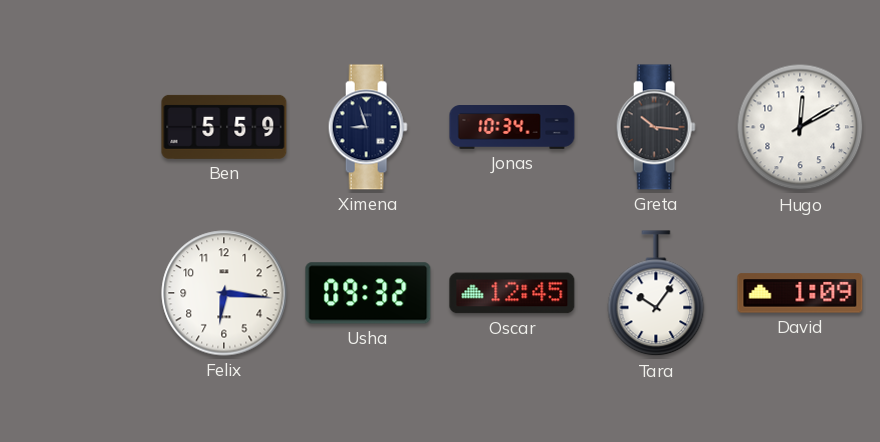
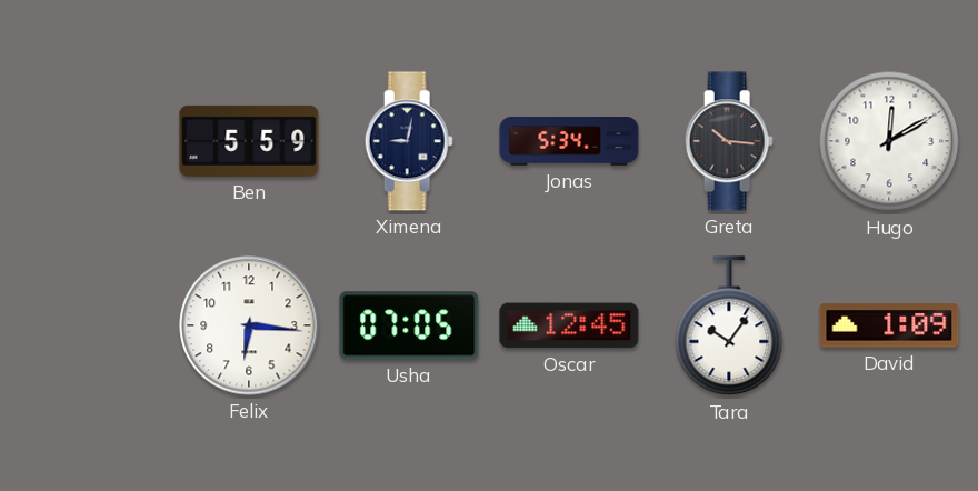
Ximena: 8:57 -> 9:02 (409, 141)
Jonas: 10:34 -> 5:34 (569, 142)
Usha: 09:32 -> 07:05 (409, 325)
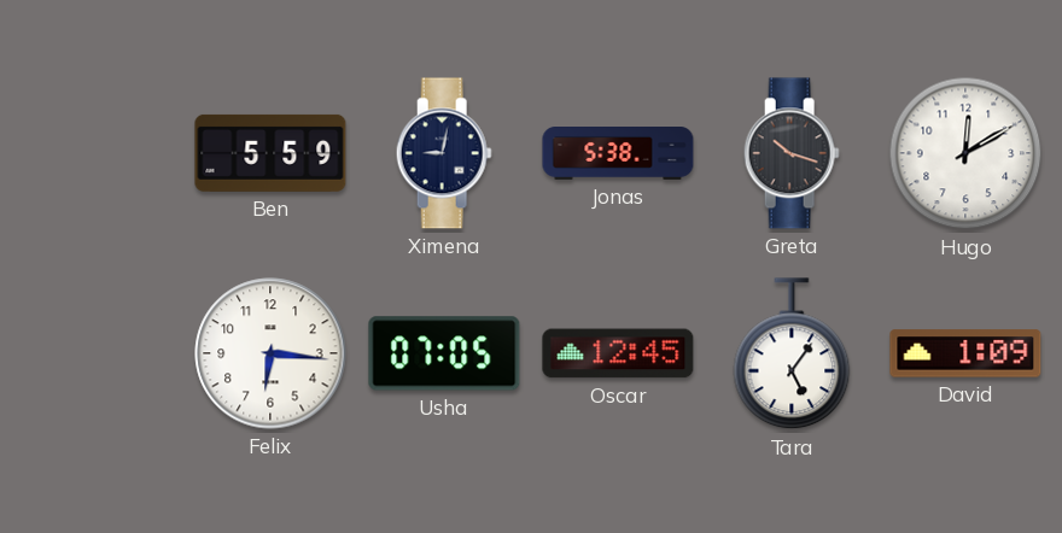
Jonas: 5:34 -> 5:38 (618, 154)
Greta: 10:16 -> 10:18 (792, 153)
Tara: 10:06 -> 5:06 (792, 355)
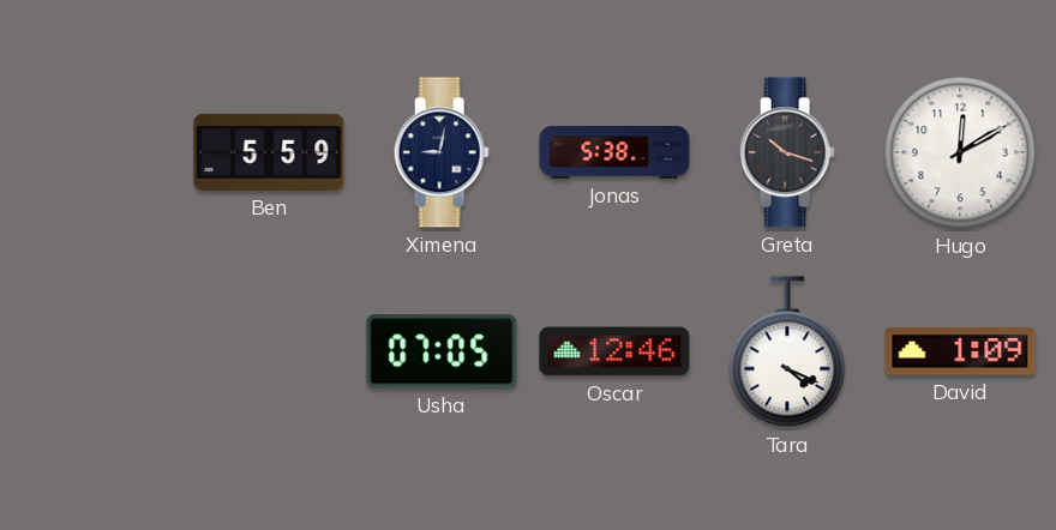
Felix: 6:16 -> none (270, 353)
Oscar: 12:45 -> 12:46 (614, 351)
Tara: 5:06 -> 4:19 (787, 353)
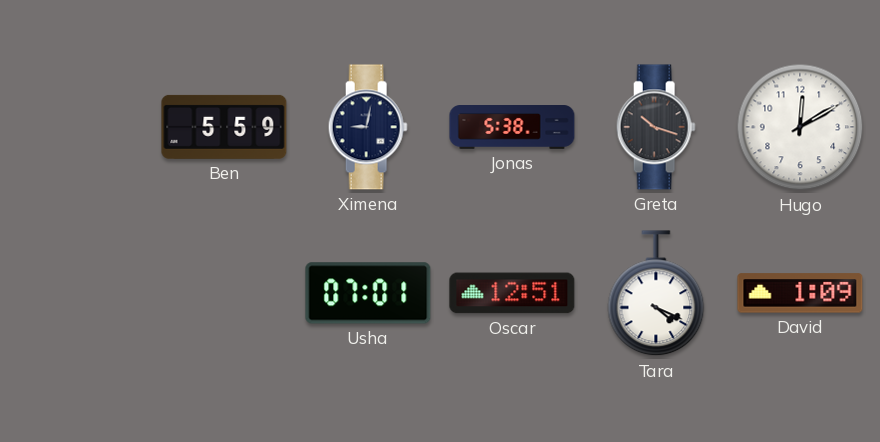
Usha: 07:05 -> 07:01 (368, 293)
Oscar: 12:46 -> 12:51 (512, 293)
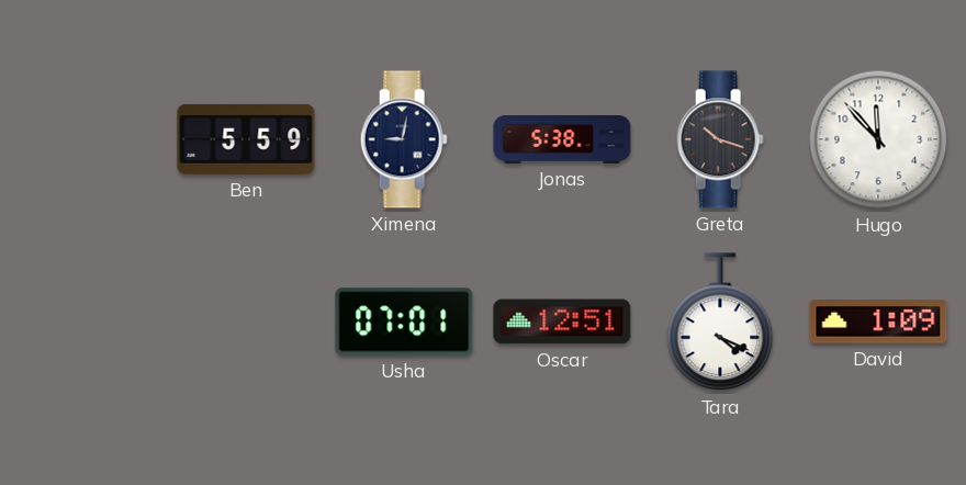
Hugo: 12:10 -> 11:53 (878, 139)
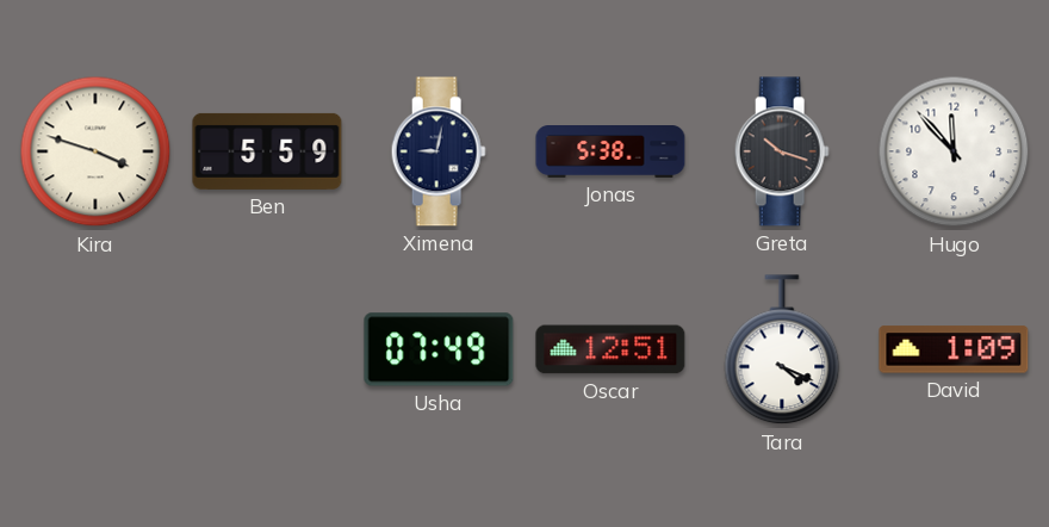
Kira: none -> 3:48 (95, 151)
Usha: 07:01 -> 07:49 (439, 349)
